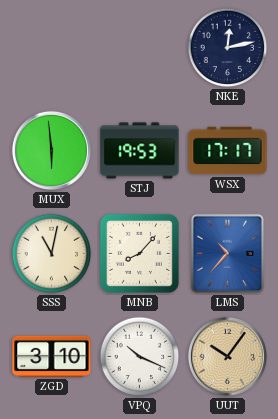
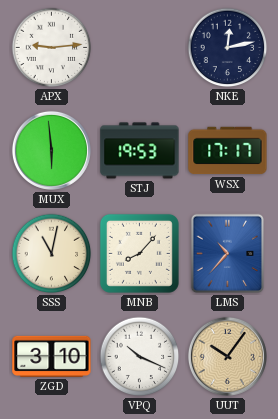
APX: none -> 9:14 (52, 48)
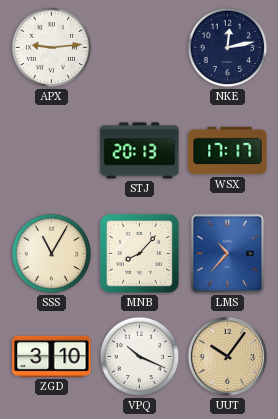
MUX: 5:59 -> none (51, 150)
STJ: 19:53 -> 20:13 (140, 151)
SSS: 11:02 -> 11:05 (52, 254)
